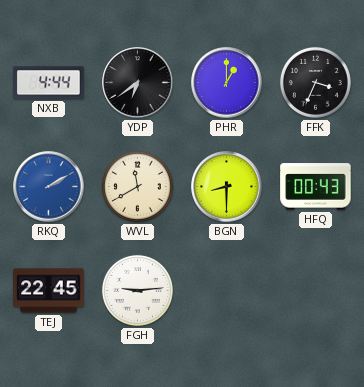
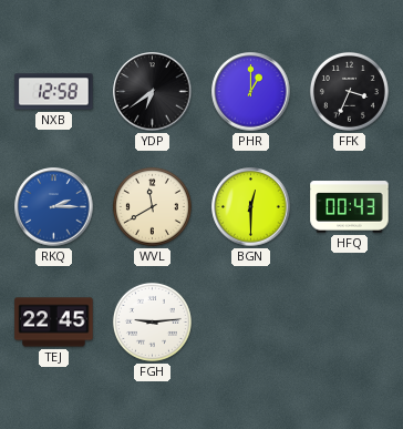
NXB: 4:44 -> 12:58 (54, 92)
RKQ: 2:10 -> 2:15 (54, 207)
BGN: 8:30 -> 12:30 (251, 207)
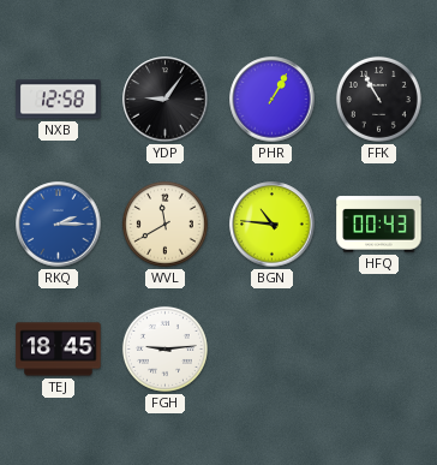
YDP: 6:39 -> 9:06 (166, 100)
PHR: 1:00 -> 1:05 (273, 100)
FFK: 3:34 -> 10:55 (378, 99)
BGN: 12:30 -> 10:46 (273, 225)
TEJ: 22:45 -> 18:45 (59, 350)
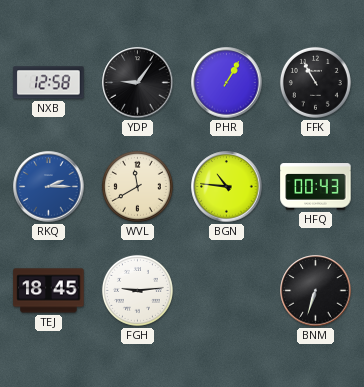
BNM: none -> 6:33 (316, 291)
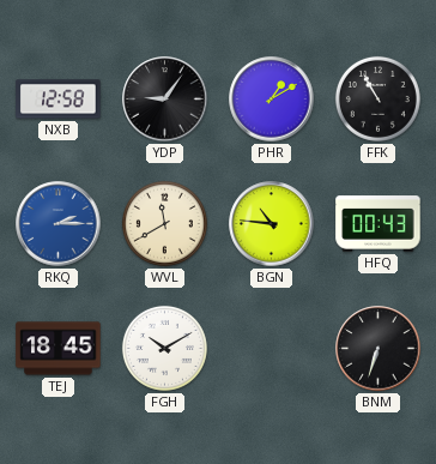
PHR: 1:05 -> 1:10 (272, 100)
FGH: 9:14 -> 10:10 (164, 348)
